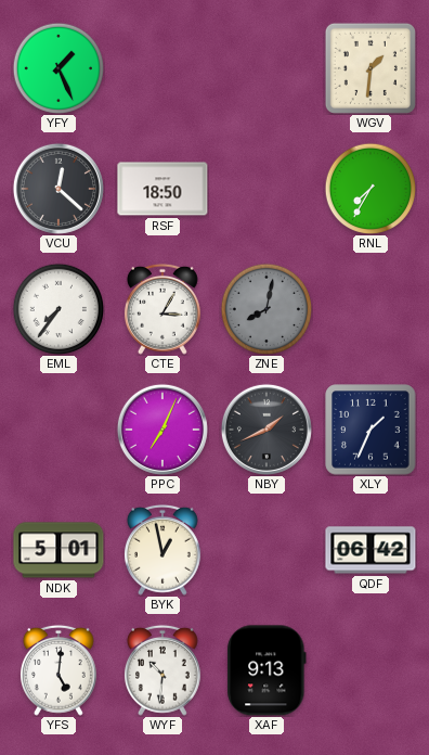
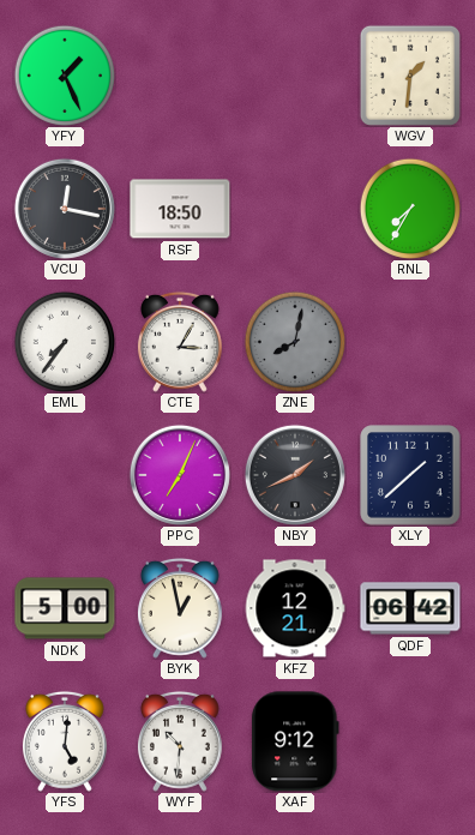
VCU: 12:22 -> 12:17 (65, 209)
XLY: 1:34 -> 1:38 (410, 475)
NDK: 5:01 -> 5:00 (65, 608)
KFZ: none -> 12:21 (295, 608)
XAF: 9:13 -> 9:12 (295, 741)
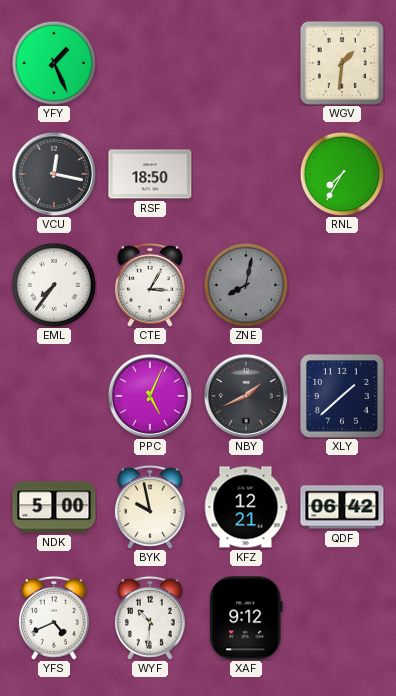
PPC: 7:04 -> 5:04 (150, 396)
BYK: 12:58 -> 9:58 (150, 507)
YFS: 5:01 -> 4:41 (54, 618)
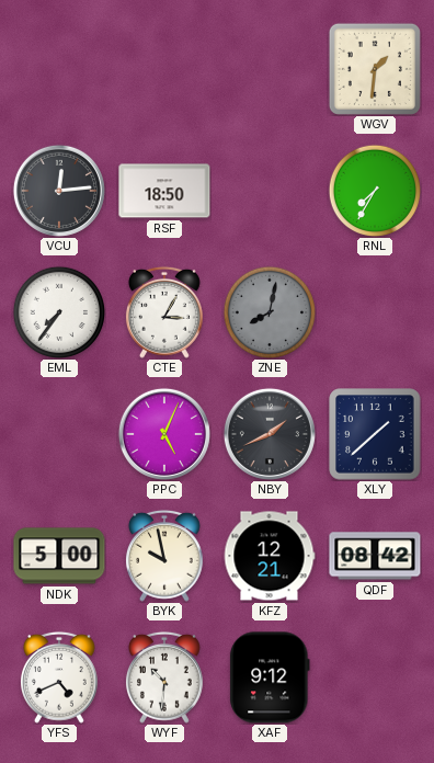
YFY: 1:26 -> none (53, 62)
VCU: 12:17 -> 12:14 (59, 191)
QDF: 06:42 -> 08:42 (375, 556)
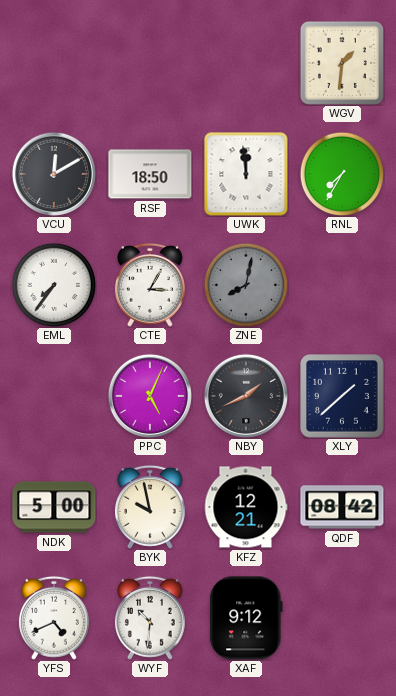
VCU: 12:14 -> 12:10 (54, 174)
UWK: none -> 11:59 (246, 174)
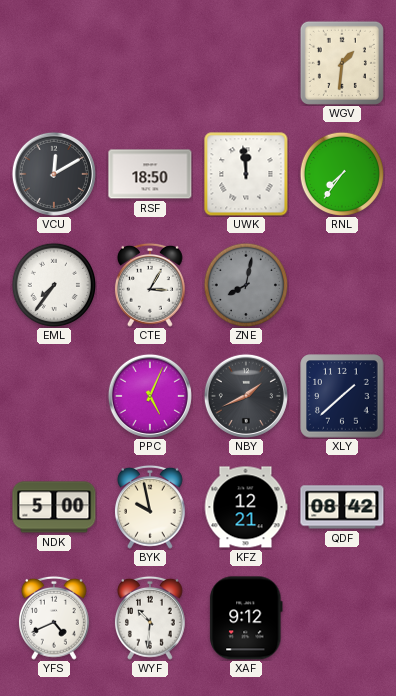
RNL: 7:35 -> 7:36 (341, 173)
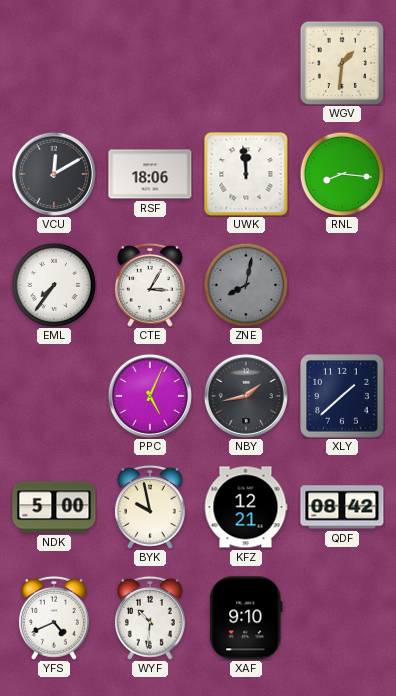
RSF: 18:50 -> 18:06 (150, 174)
RNL: 7:36 -> 8:16 (341, 173)
NBY: 1:41 -> 1:43 (246, 396)
XAF: 9:12 -> 9:10 (246, 618)
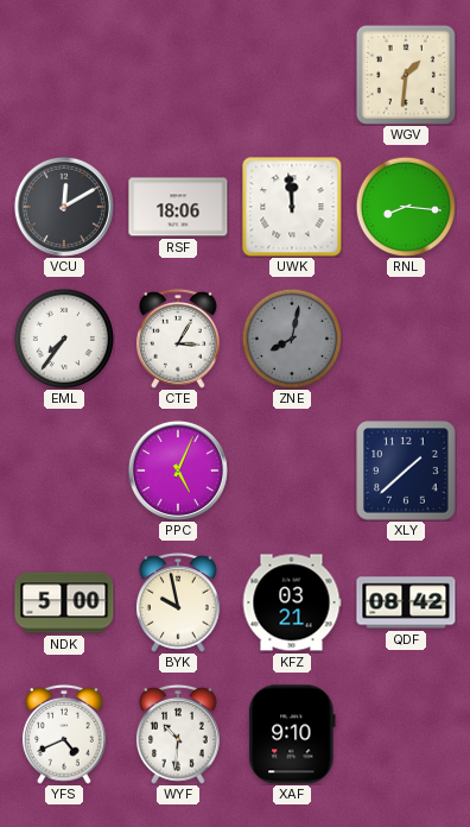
NBY: 1:43 -> none (246, 396)
KFZ: 12:21 -> 03:21 (292, 602)
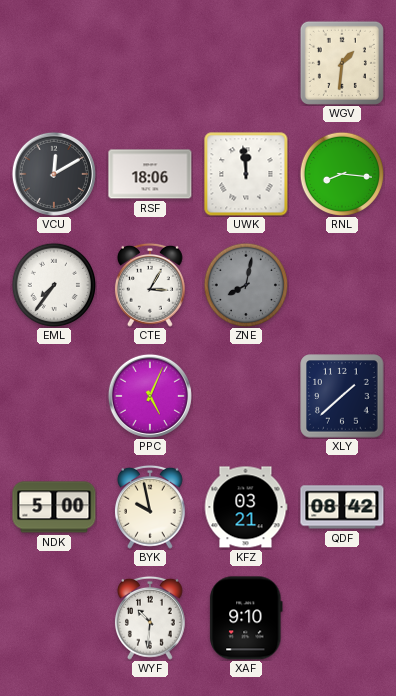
YFS: 4:41 -> none (64, 734)
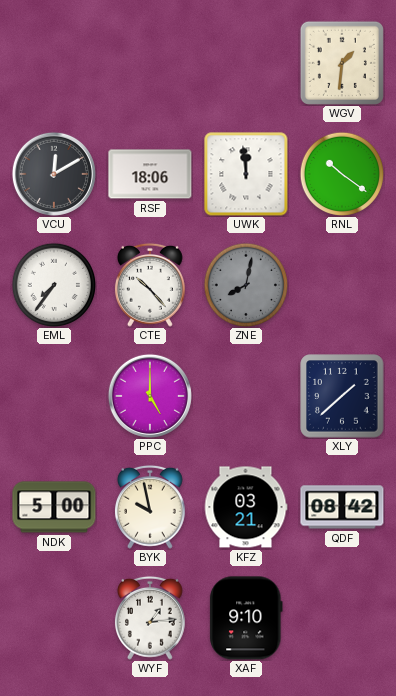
RNL: 8:16 -> 10:21 (341, 173)
CTE: 3:05 -> 10:23 (150, 285)
PPC: 5:04 -> 5:00 (150, 396)
WYF: 10:31 -> 1:14 (150, 618)
